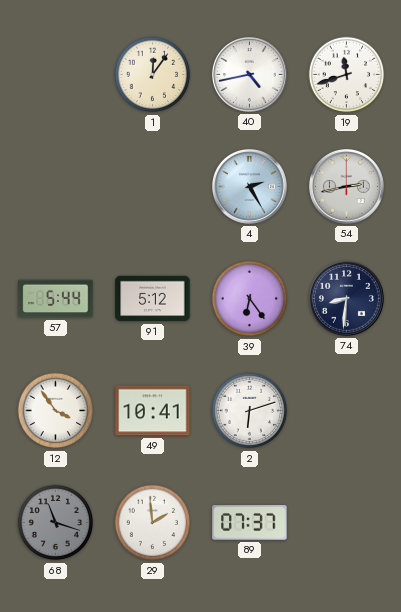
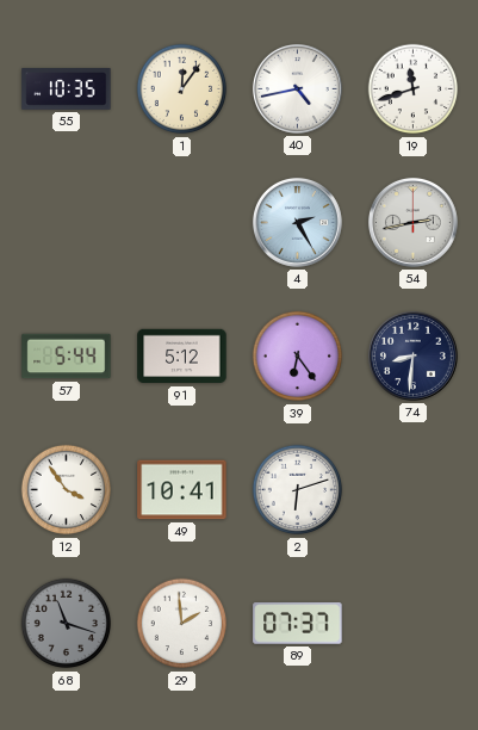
55: none -> 10:35 (67, 89)
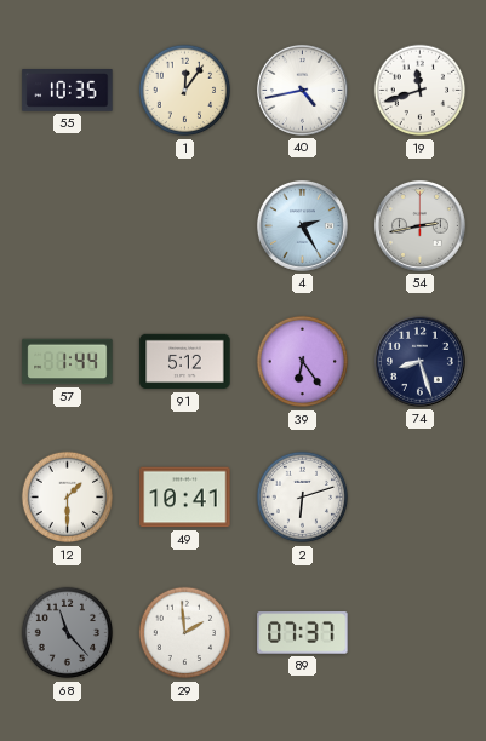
57: 5:44 -> 1:44 (68, 362)
74: 8:31 -> 8:27 (419, 361)
12: 3:54 -> 1:30 (68, 498)
68: 11:18 -> 11:23 (68, 633)
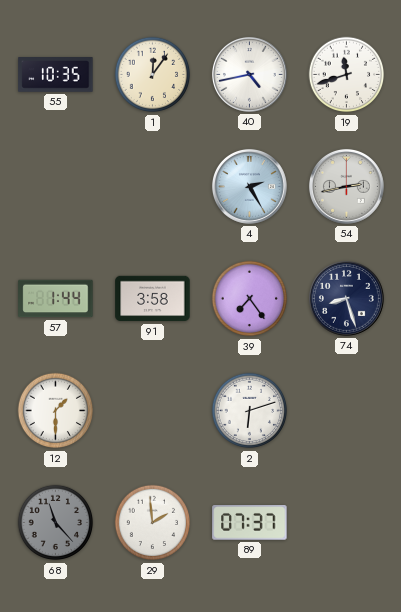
91: 5:12 -> 3:58 (153, 299)
39: 6:24 -> 7:24 (250, 299)
49: 10:41 -> none (185, 498)
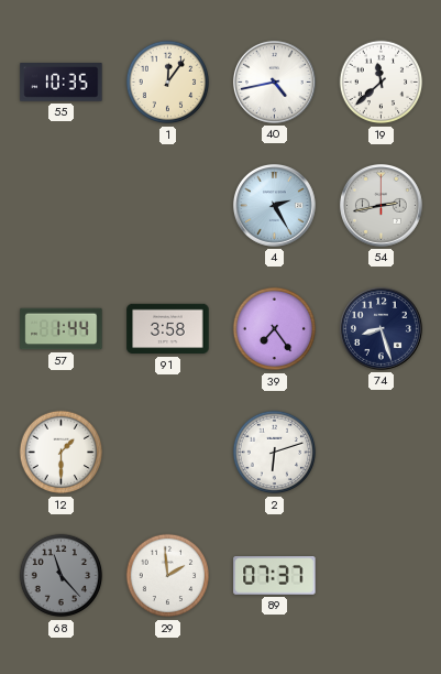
19: 11:42 -> 11:38 (382, 83)
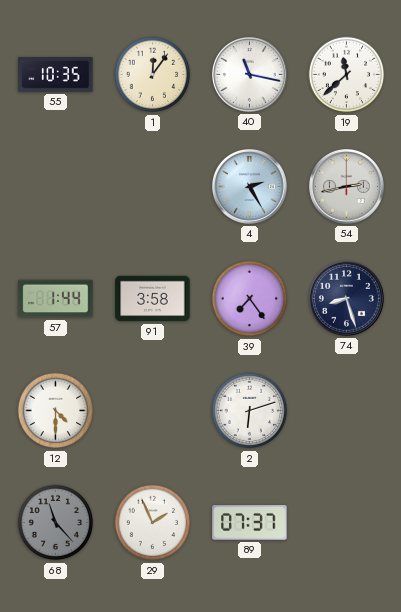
40: 4:43 -> 11:17 (249, 74)
12: 1:30 -> 4:30 (56, 411)
29: 1:59 -> 1:56 (153, 523)
